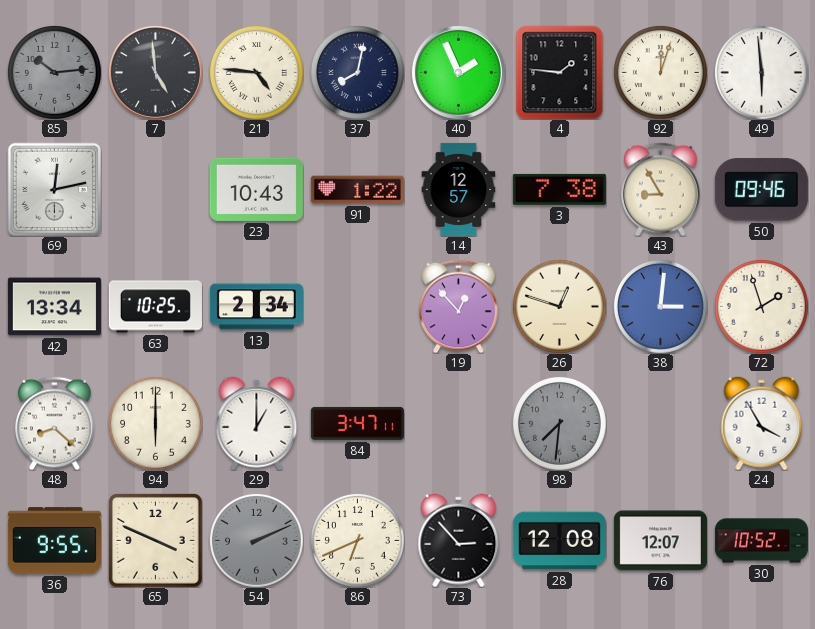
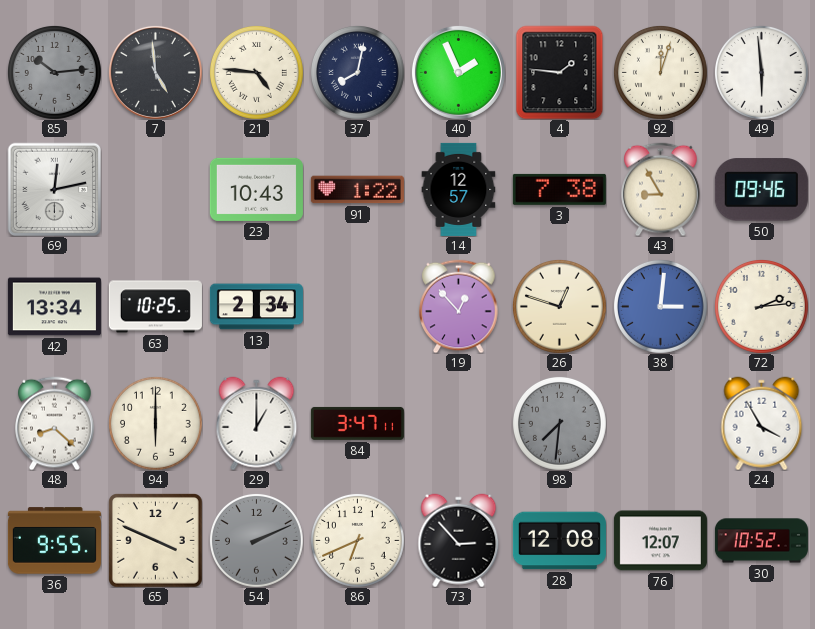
72: 1:57 -> 2:14 (761, 306)
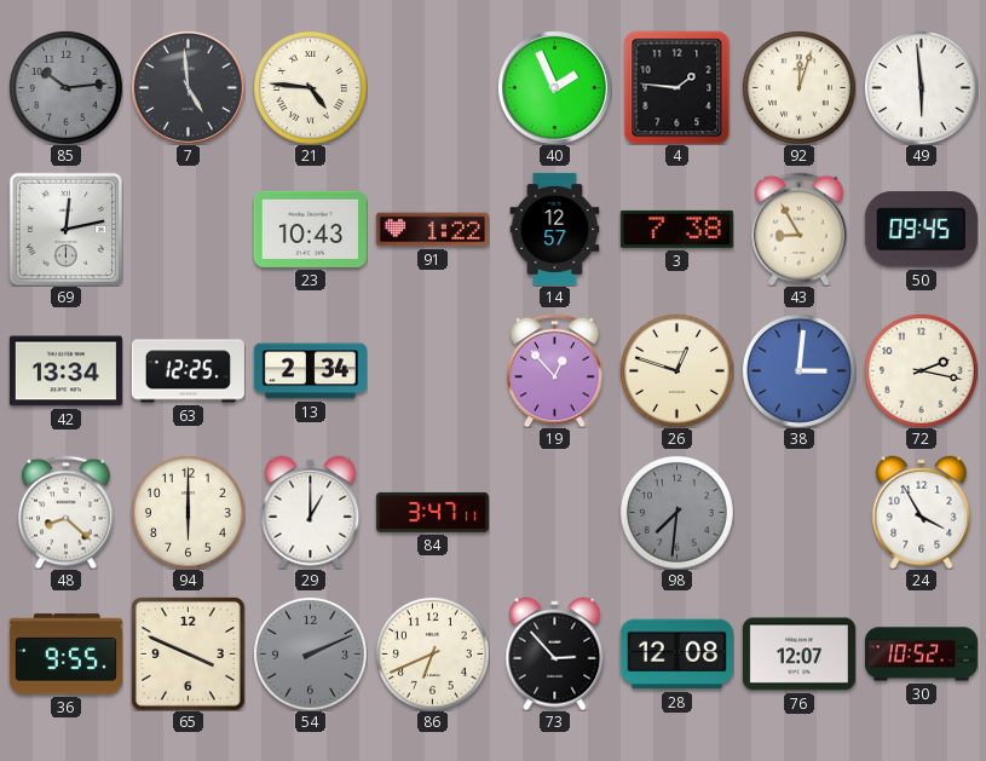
37: 8:02 -> none (357, 72)
50: 09:46 -> 09:45 (921, 230)
63: 10:25 -> 12:25 (188, 371)
72: 2:14 -> 2:17 (921, 370)
